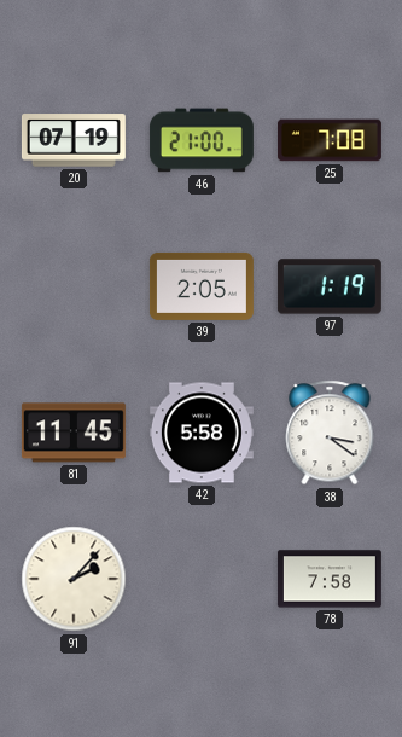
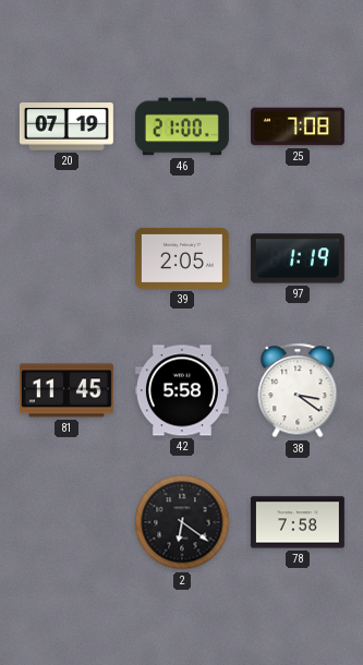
91: 2:07 -> none (74, 579)
2: none -> 6:21 (182, 522)
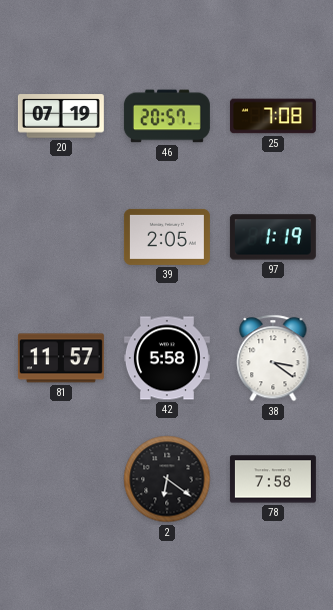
46: 21:00 -> 20:57 (167, 116)
81: 11:45 -> 11:57 (61, 358)
